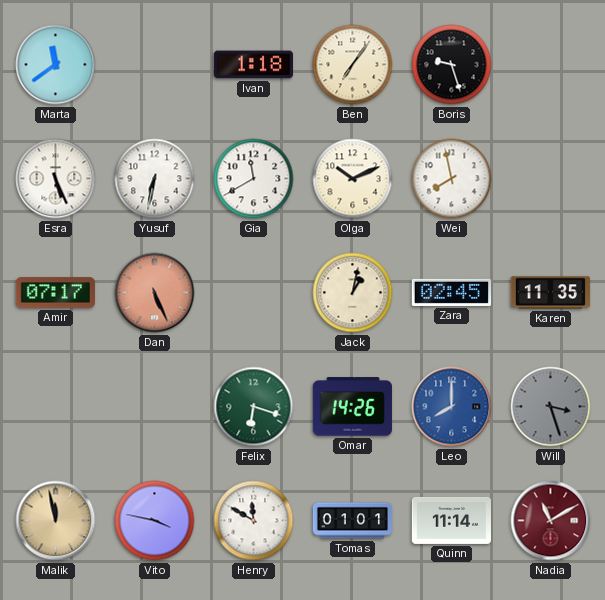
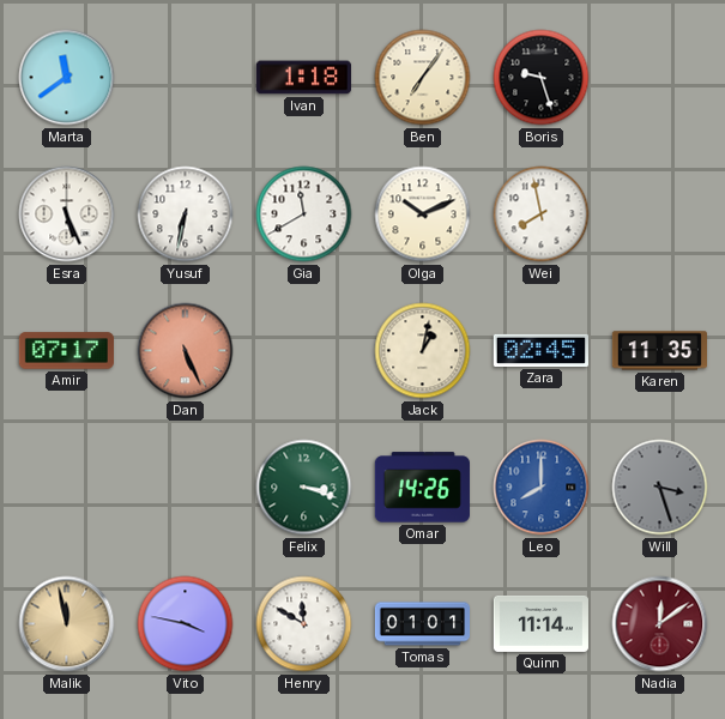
Felix: 6:18 -> 3:18 (304, 488)
Nadia: 11:10 -> 12:09 (660, 624)
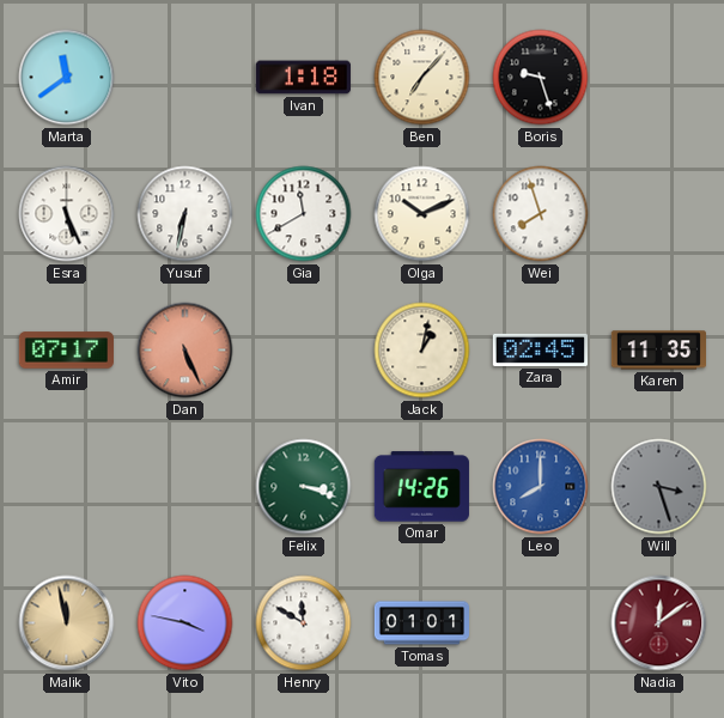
Ben: 7:06 -> 7:07 (422, 78)
Wei: 7:58 -> 7:57 (541, 214)
Quinn: 11:14 -> none (540, 623)
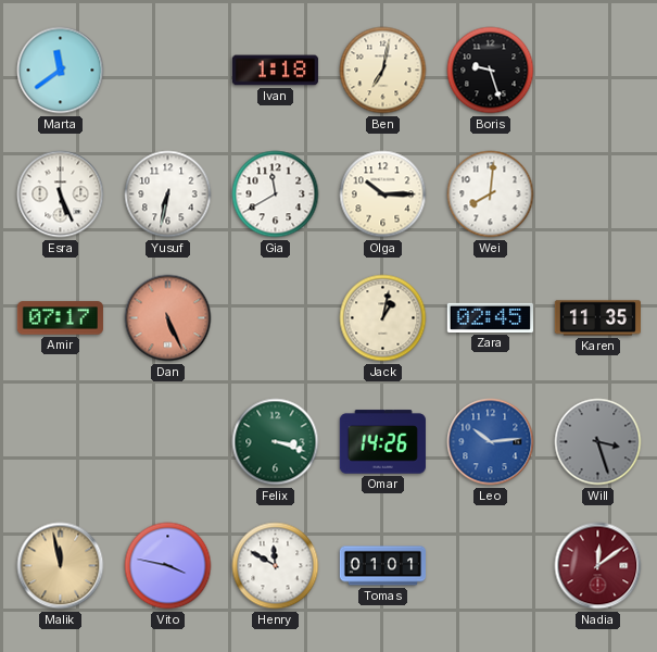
Ben: 7:07 -> 7:02 (383, 71)
Olga: 10:11 -> 10:15 (383, 195)
Wei: 7:57 -> 8:01 (491, 195)
Leo: 8:00 -> 10:14 (491, 442)
